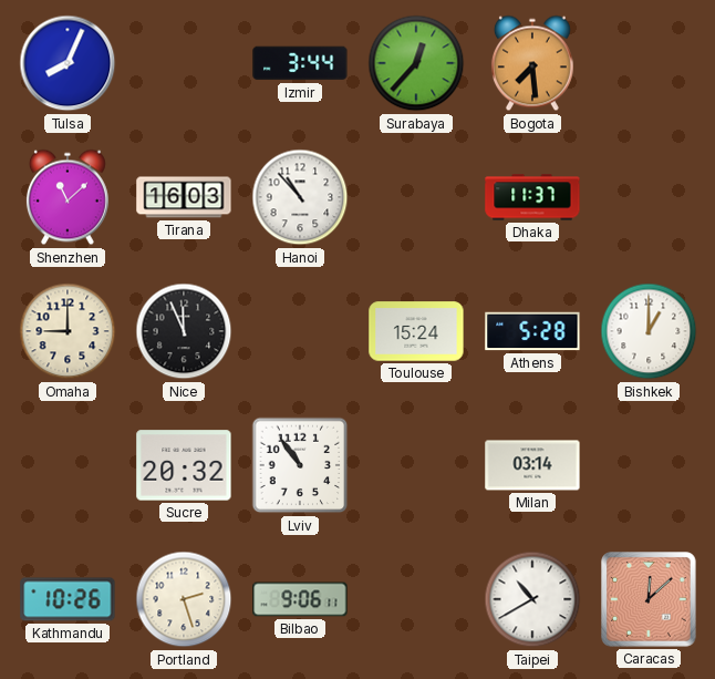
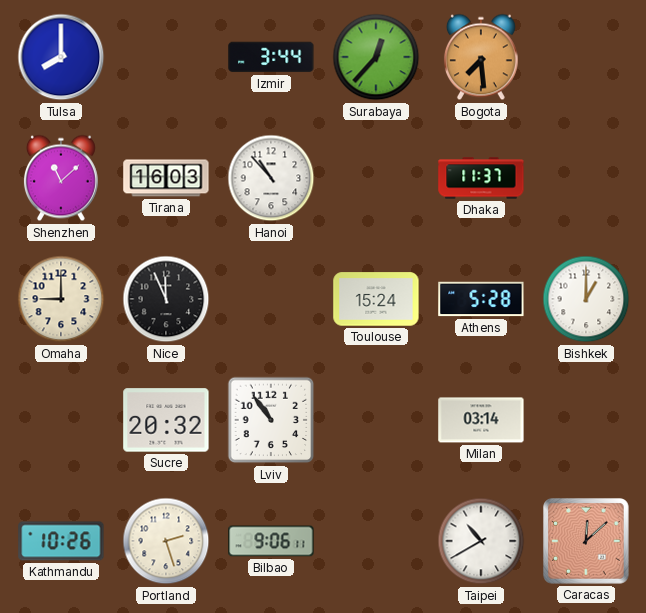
Tulsa: 8:04 -> 8:00 (61, 57)
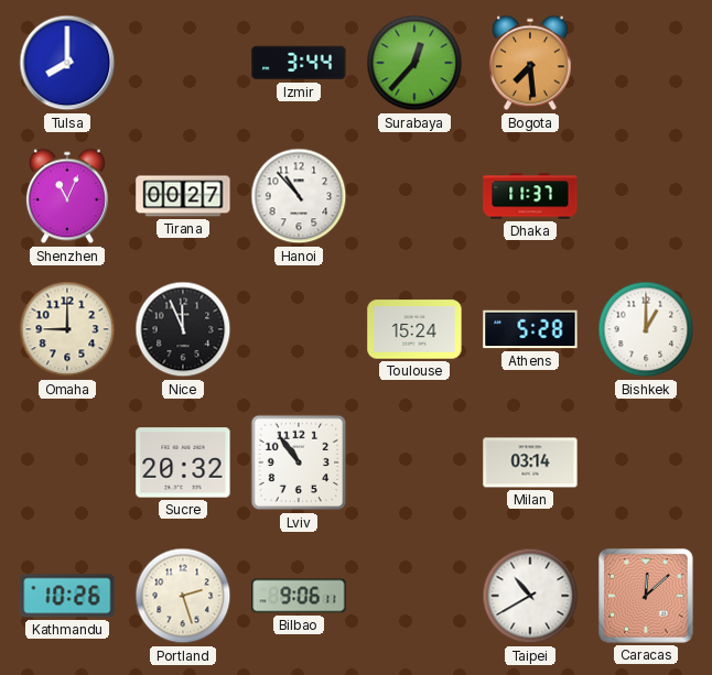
Shenzhen: 11:08 -> 11:04 (67, 196)
Tirana: 16:03 -> 00:27 (183, 196)
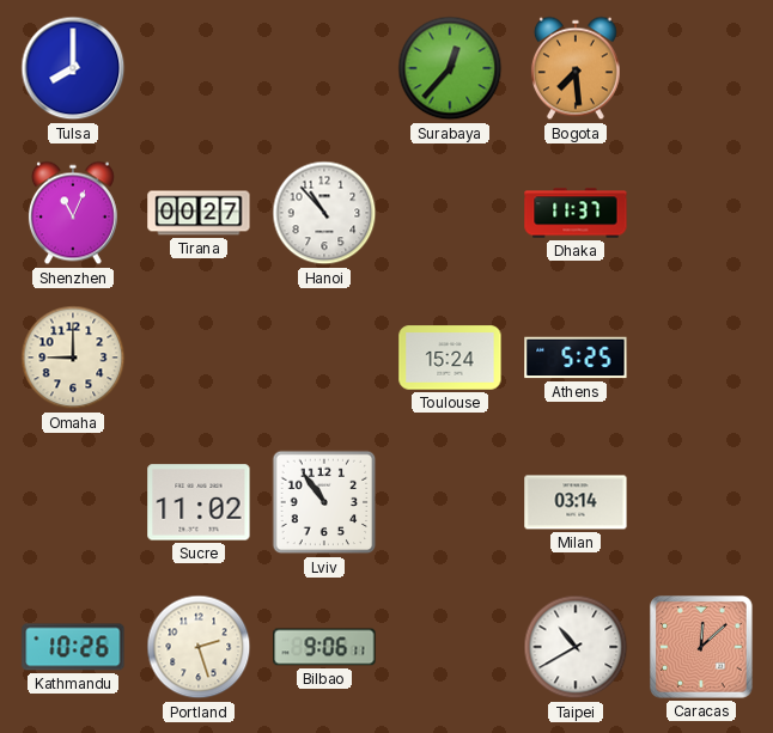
Izmir: 3:44 -> none (299, 63)
Nice: 11:56 -> none (183, 329)
Athens: 5:28 -> 5:25 (576, 358)
Bishkek: 1:00 -> none (646, 329)
Sucre: 20:32 -> 11:02 (199, 502)
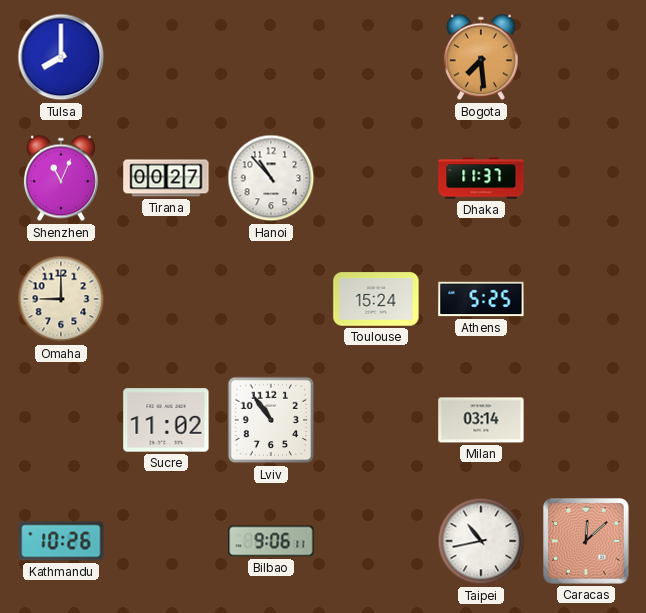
Surabaya: 12:37 -> none (450, 68)
Portland: 2:27 -> none (199, 647)
Taipei: 10:40 -> 10:43 (481, 541)
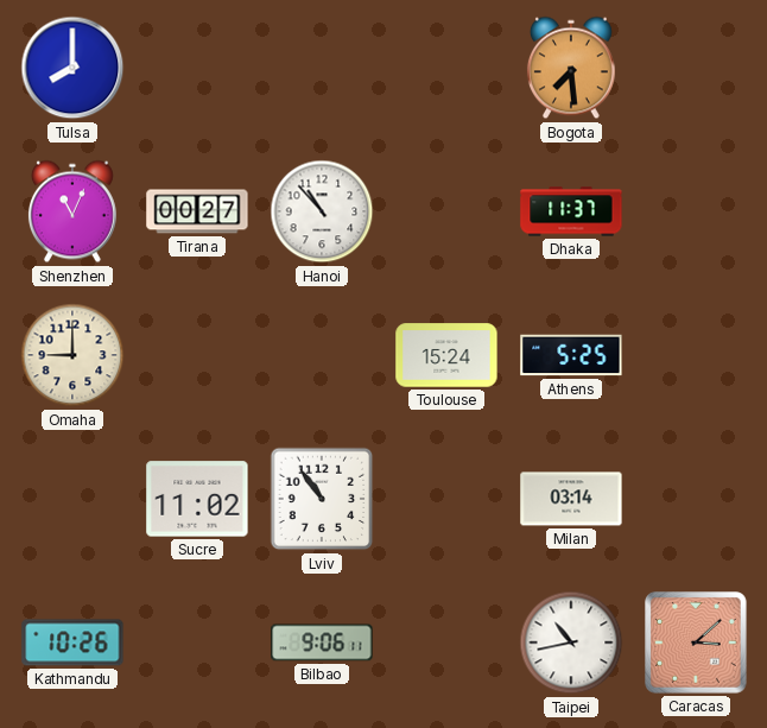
Caracas: 12:08 -> 3:08 (697, 644)
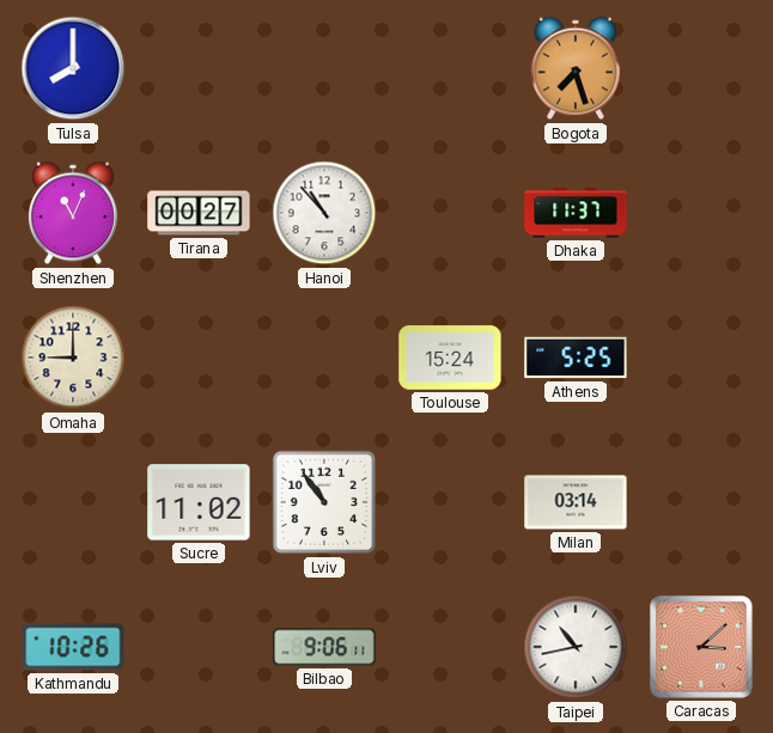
Bogota: 7:29 -> 7:27 (576, 68)
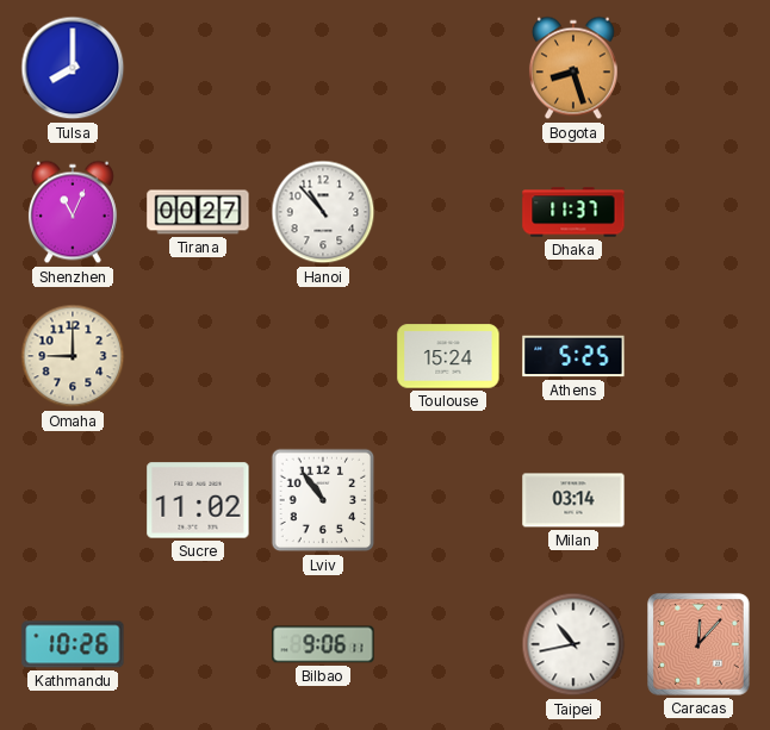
Bogota: 7:27 -> 8:27 (573, 68)
Caracas: 3:08 -> 12:07 (700, 645)
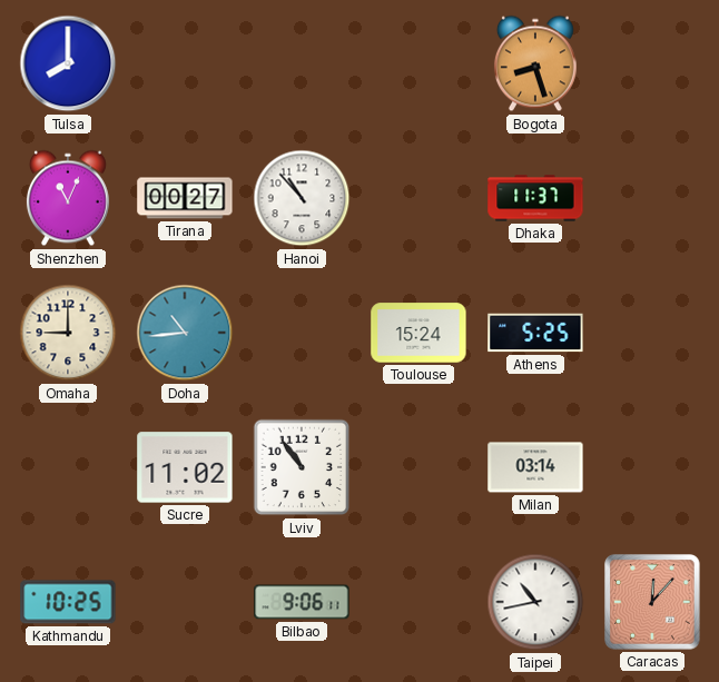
Doha: none -> 10:44 (185, 333)
Kathmandu: 10:26 -> 10:25 (68, 602)
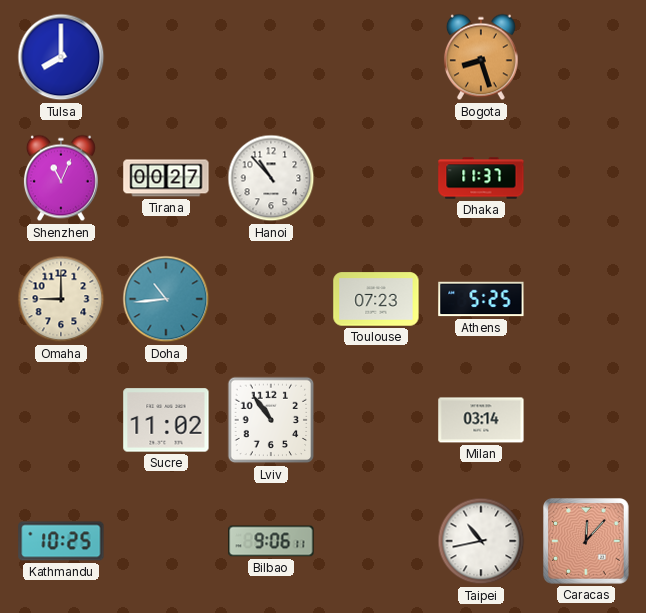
Toulouse: 15:24 -> 07:23 (376, 299)
